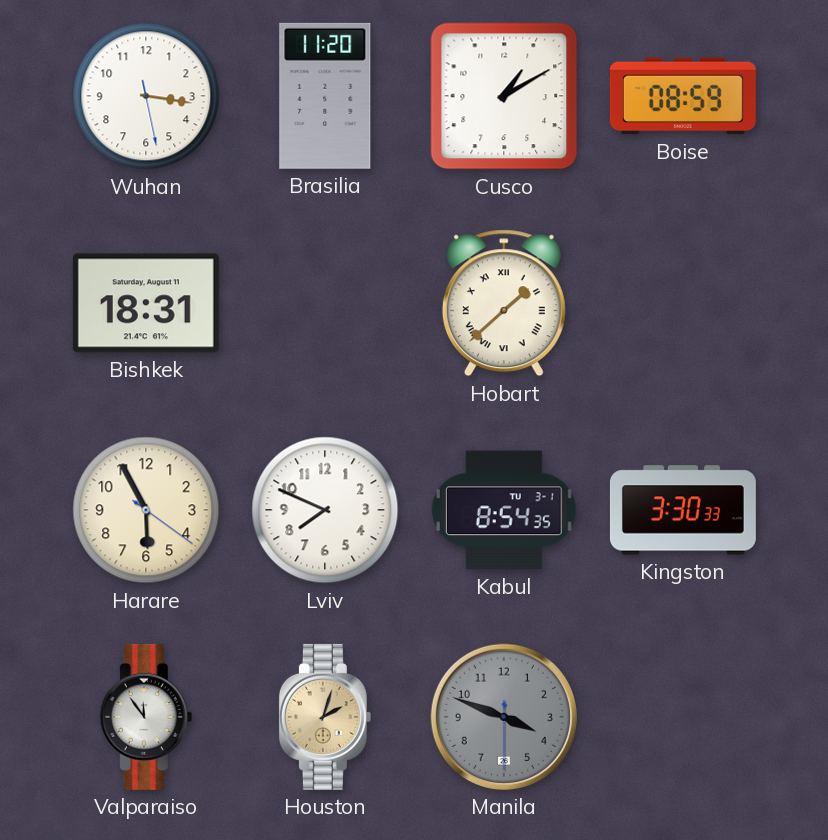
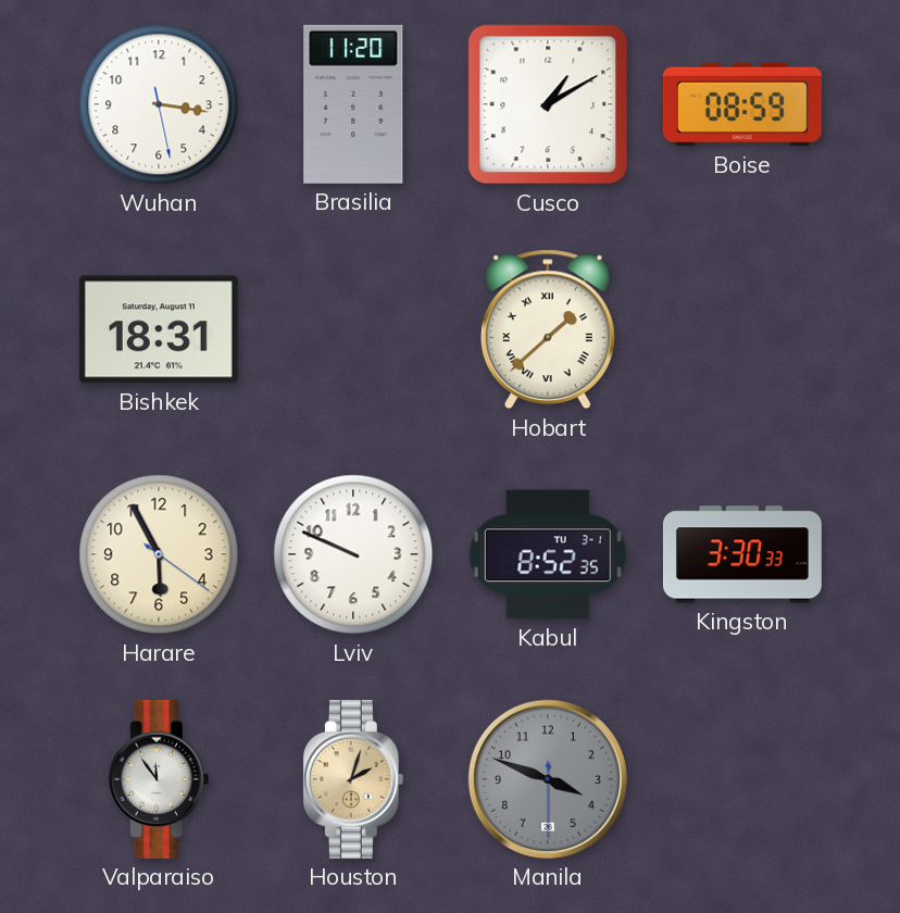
Lviv: 7:49 -> 9:49 (353, 554)
Kabul: 8:54 -> 8:52 (548, 554)
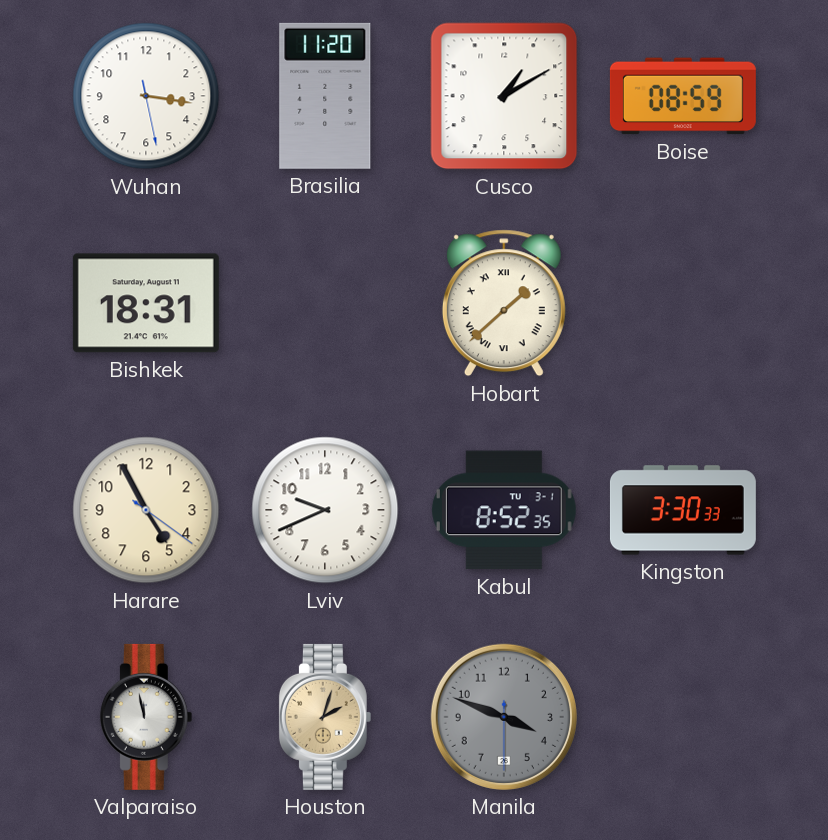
Harare: 5:55 -> 4:55 (146, 510)
Lviv: 9:49 -> 9:41 (325, 510)
Valparaiso: 11:54 -> 11:58 (146, 717)
